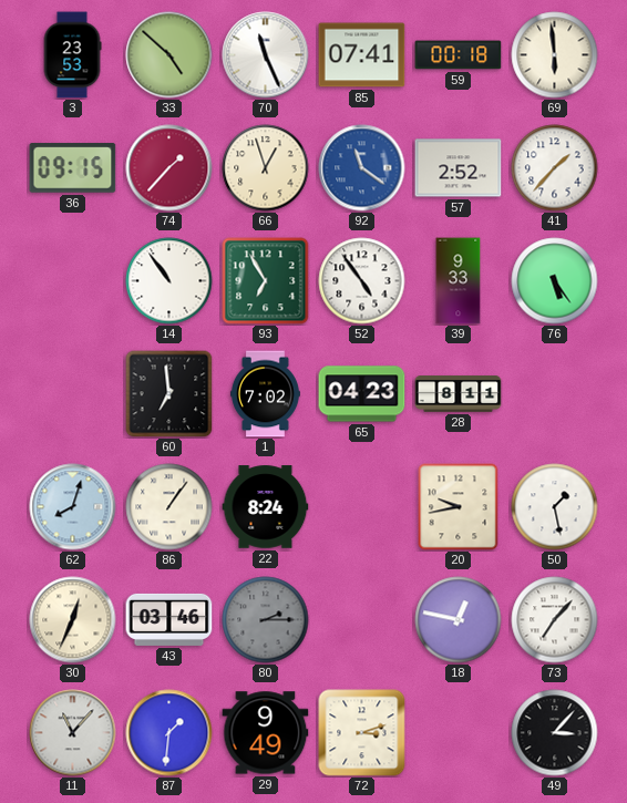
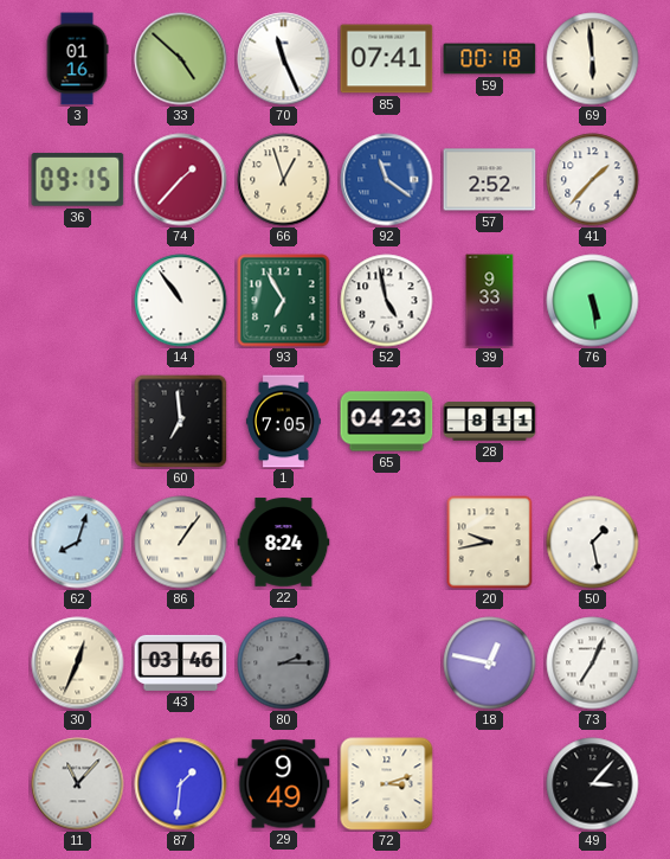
3: 23:53 -> 01:16 (77, 59)
52: 4:54 -> 4:58 (387, 301)
76: 5:24 -> 5:29 (593, 301)
1: 7:02 -> 7:05 (283, 422)
73: 7:07 -> 7:04 (593, 664)
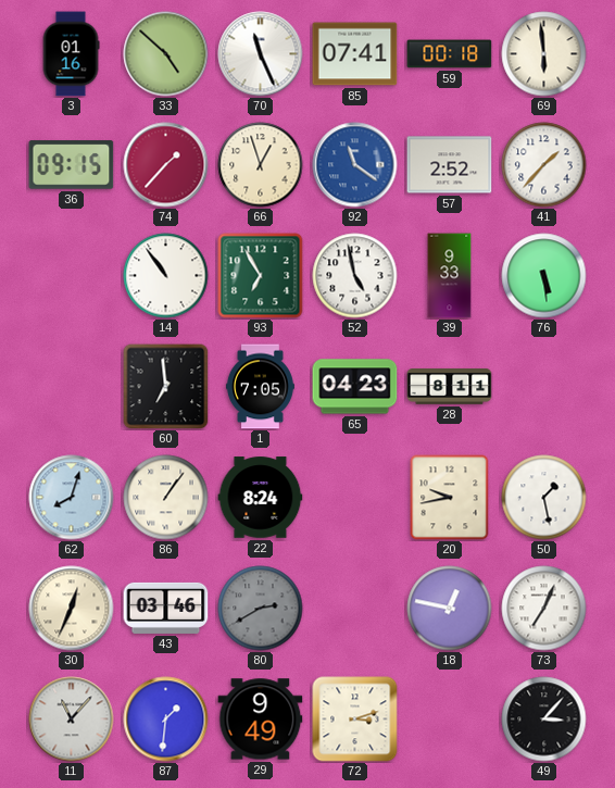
80: 2:15 -> 2:40 (261, 609)
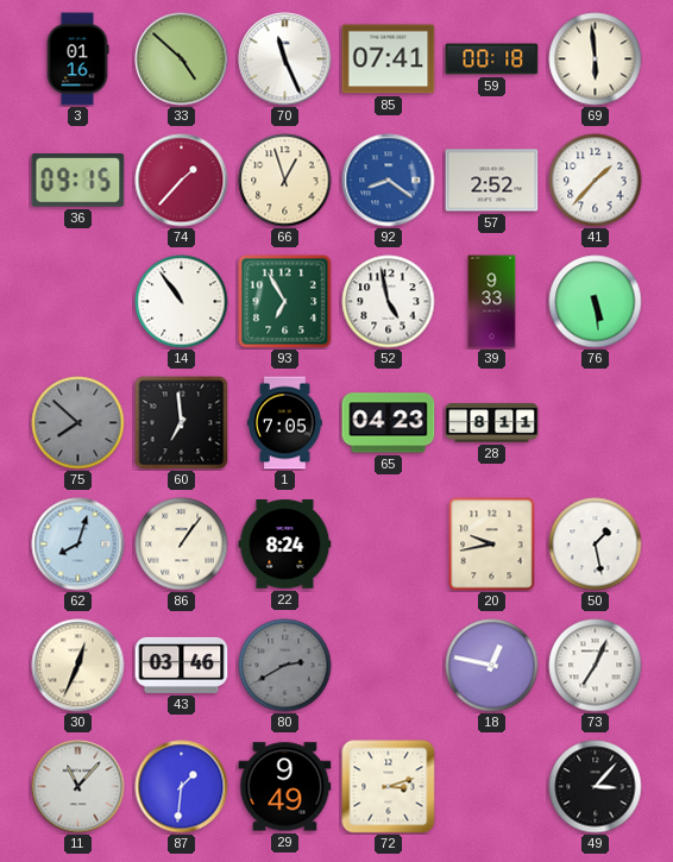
92: 11:21 -> 8:21 (389, 181)
75: none -> 7:52 (78, 423)
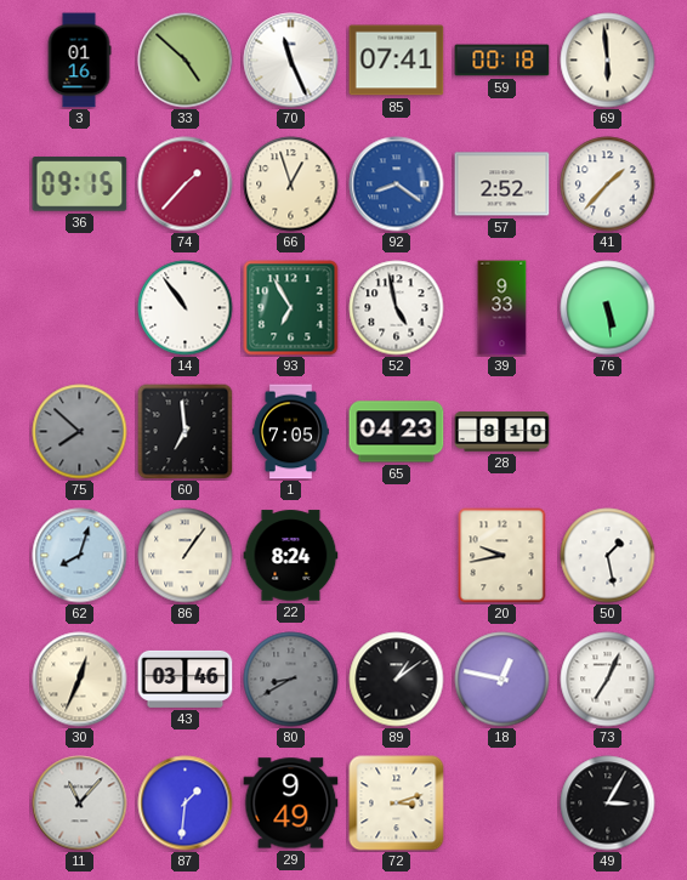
28: 8:11 -> 8:10 (503, 432)
80: 2:40 -> 8:40 (291, 680)
89: none -> 1:09 (397, 680)
49: 3:07 -> 3:05 (608, 804)
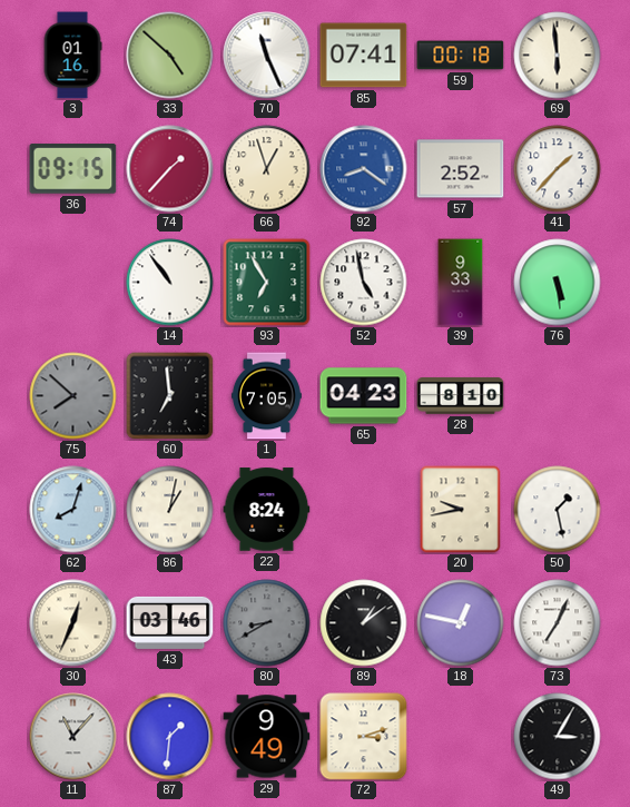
86: 1:06 -> 1:02 (170, 510)
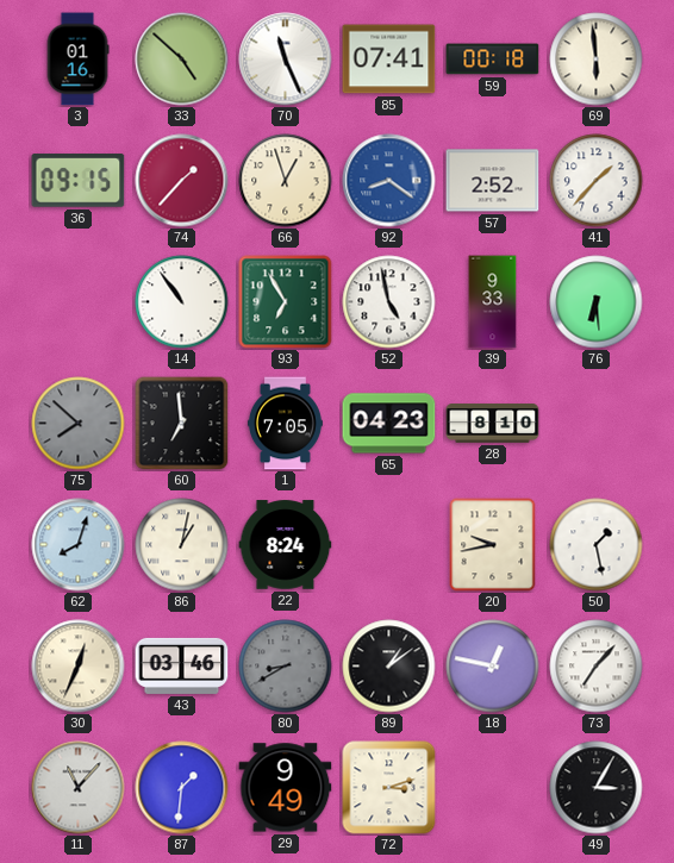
76: 5:29 -> 6:29 (597, 302)
73: 7:04 -> 7:07 (597, 667)
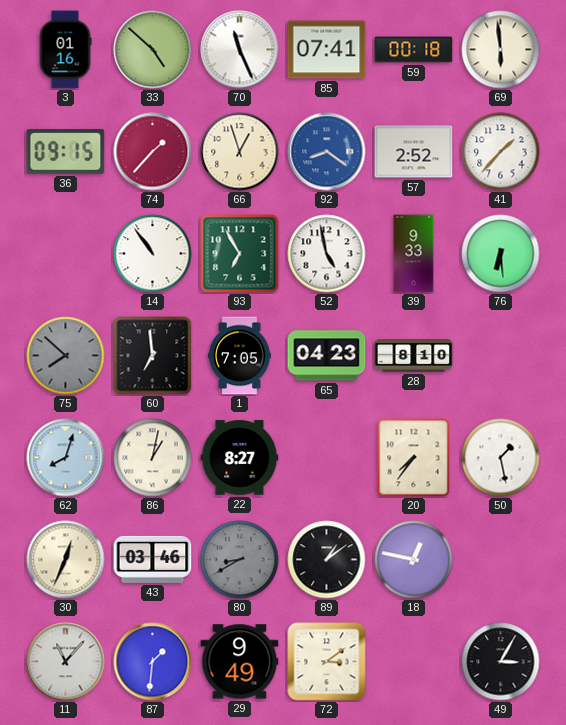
22: 8:24 -> 8:27 (240, 458)
20: 9:43 -> 7:36 (414, 458)
73: 7:07 -> none (597, 667)
72: 3:12 -> 3:09 (327, 662)
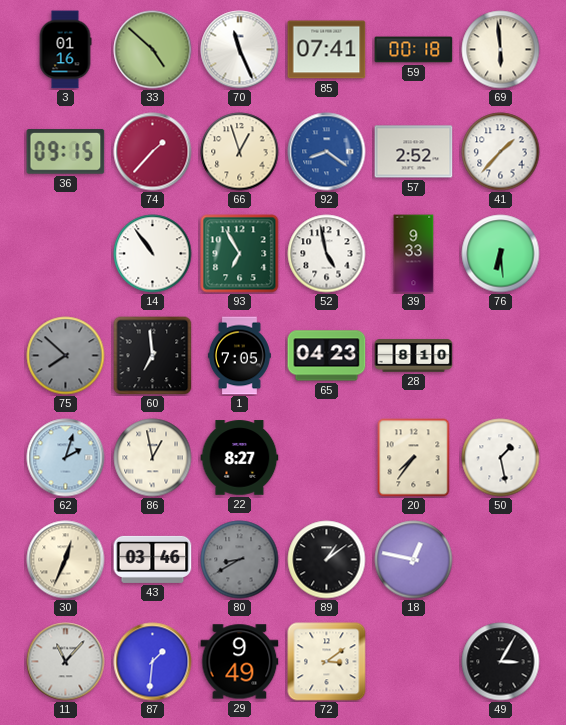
62: 8:03 -> 2:03 (66, 458)
86: 1:02 -> 12:58 (153, 458)
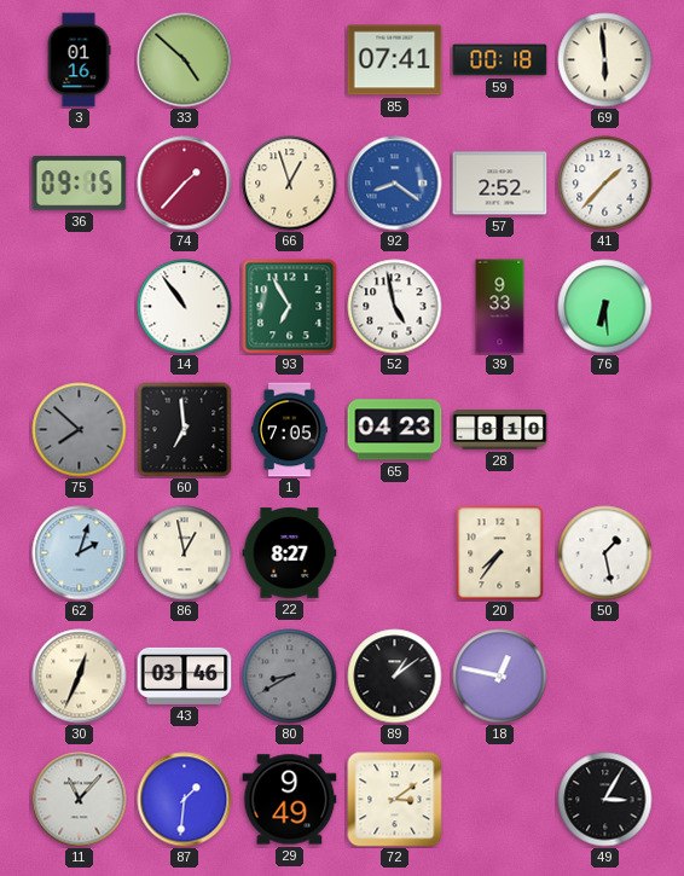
70: 11:26 -> none (240, 50)
